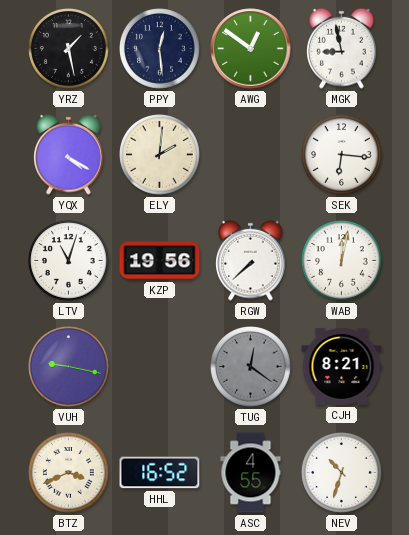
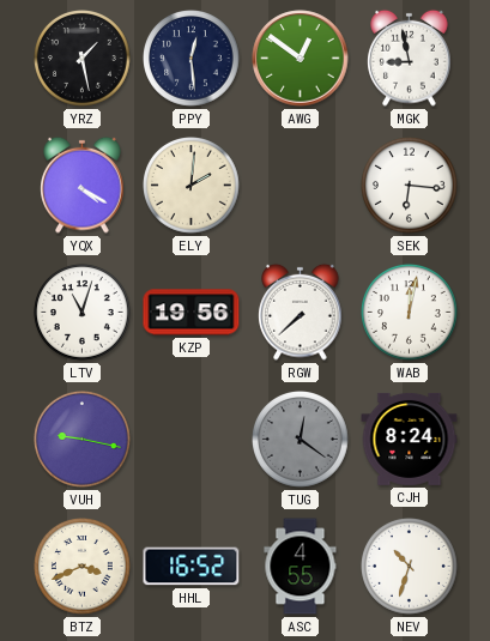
CJH: 8:21 -> 8:24 (410, 439)
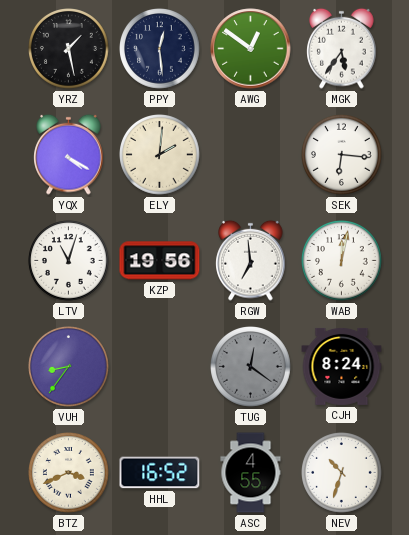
MGK: 8:58 -> 5:36 (342, 48)
RGW: 7:38 -> 6:59 (251, 260)
VUH: 9:17 -> 8:36 (69, 367)
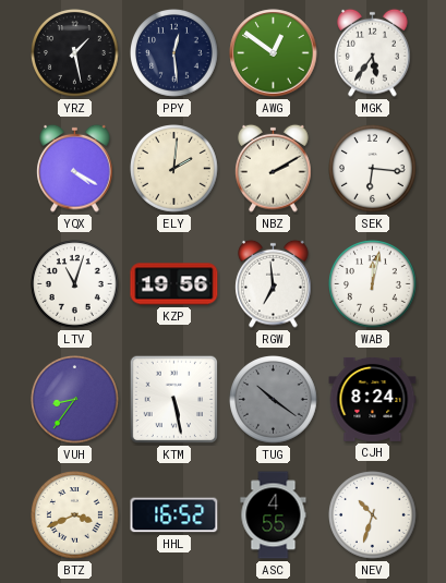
NBZ: none -> 2:10 (274, 168)
KTM: none -> 5:28 (174, 400)
TUG: 12:21 -> 10:21 (274, 400)
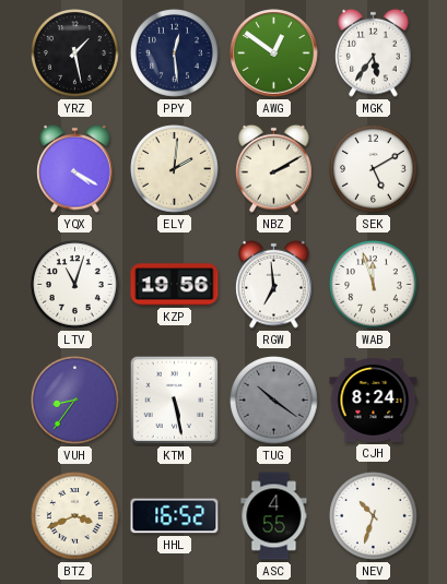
SEK: 6:16 -> 5:10 (374, 169)
WAB: 12:02 -> 11:57 (374, 285)
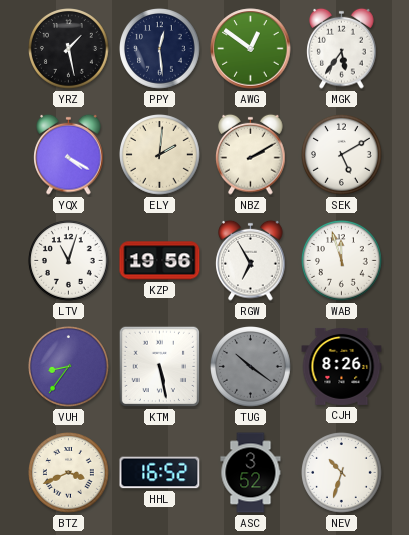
RGW: 6:59 -> 6:55 (251, 260)
CJH: 8:24 -> 8:26 (342, 366)
ASC: 4:55 -> 3:52 (251, 473)
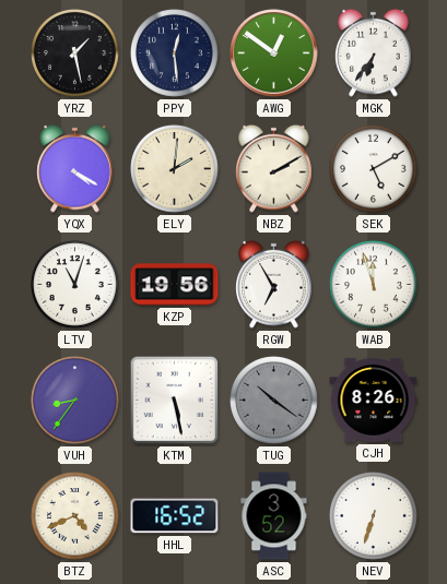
MGK: 5:36 -> 6:36 (374, 52)
BTZ: 3:41 -> 4:41 (75, 516)
NEV: 10:33 -> 6:33 (374, 516)
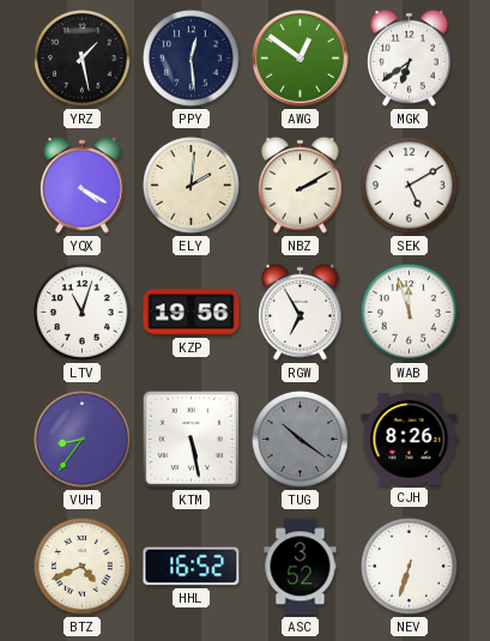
MGK: 6:36 -> 6:39 (410, 58)
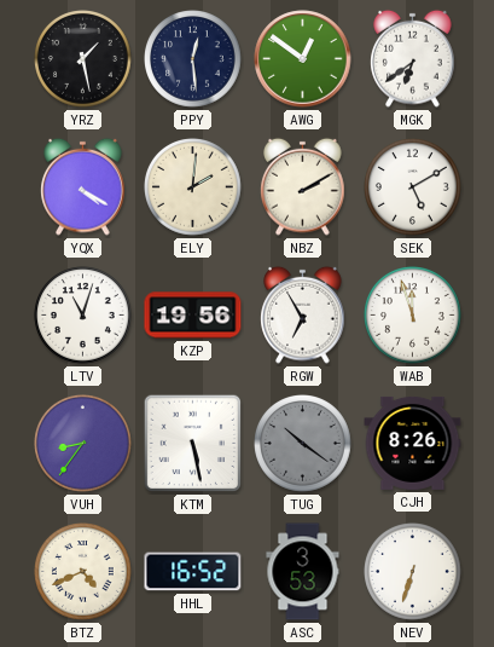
ASC: 3:52 -> 3:53 (303, 572)
